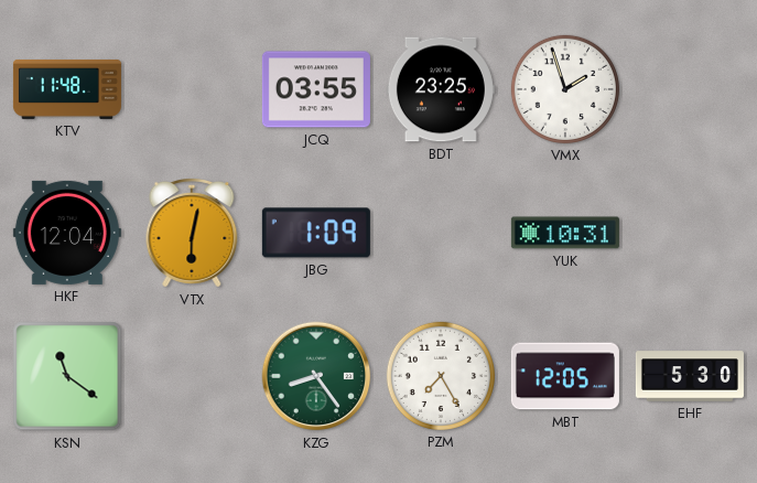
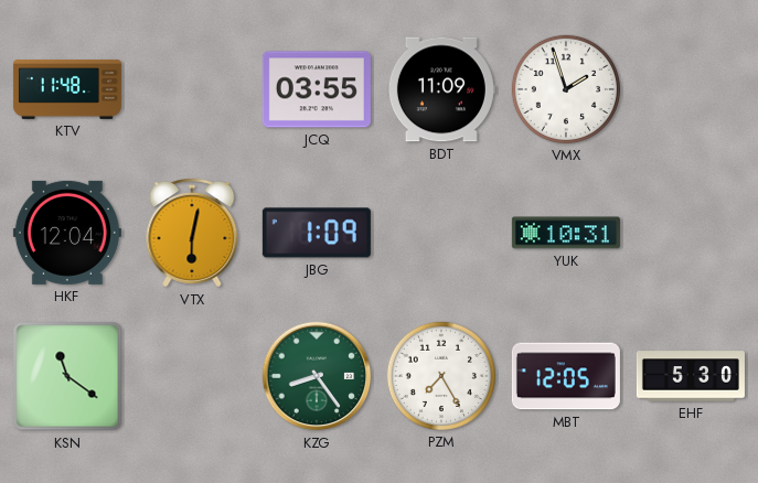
BDT: 23:25 -> 11:09 (441, 89)
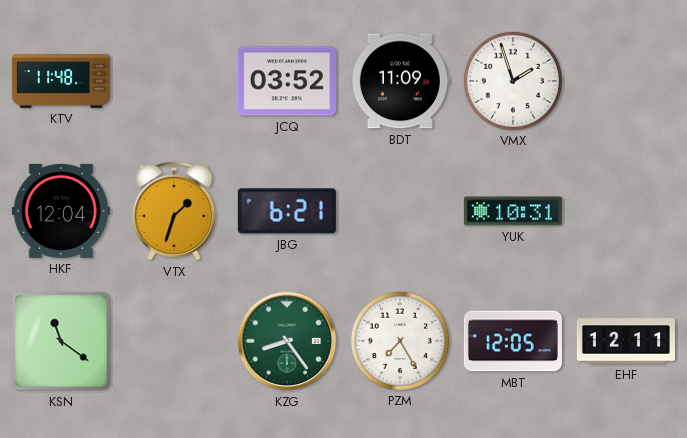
JCQ: 03:55 -> 03:52 (287, 81)
VTX: 6:02 -> 1:33 (174, 212)
JBG: 1:09 -> 6:21 (287, 211)
EHF: 5:30 -> 12:11 (626, 341)
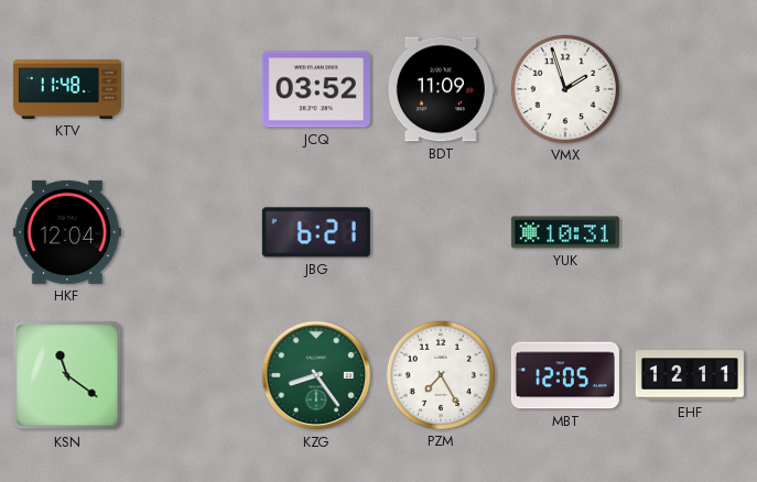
VTX: 1:33 -> none (174, 212)
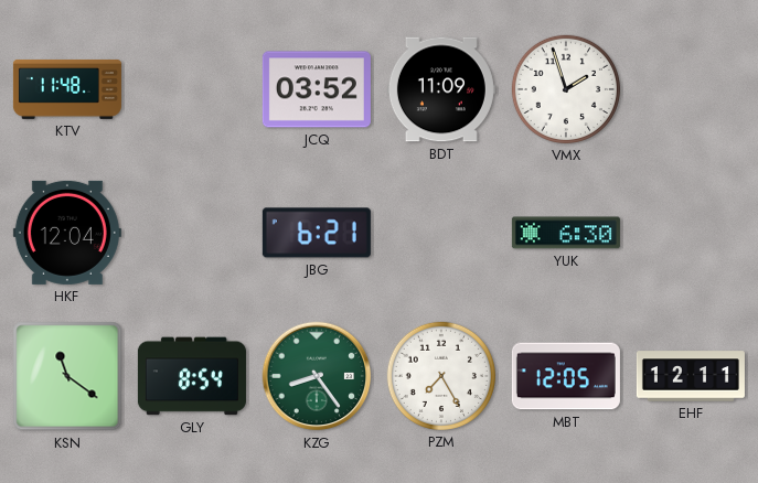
YUK: 10:31 -> 6:30 (566, 233)
GLY: none -> 8:54 (192, 376)
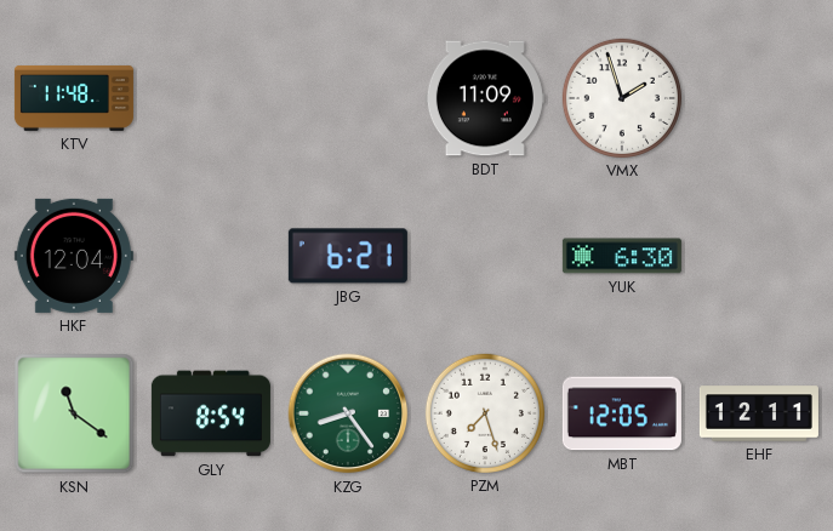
JCQ: 03:52 -> none (317, 89)
PZM: 7:25 -> 7:27 (485, 413)
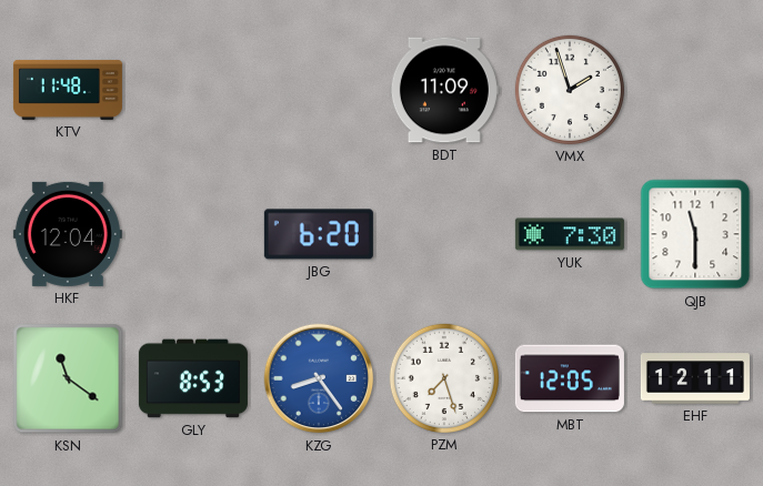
JBG: 6:21 -> 6:20 (319, 234)
YUK: 6:30 -> 7:30 (570, 234)
QJB: none -> 11:30 (695, 234)
GLY: 8:54 -> 8:53 (193, 378)
KZG dial: green -> blue (319, 378)
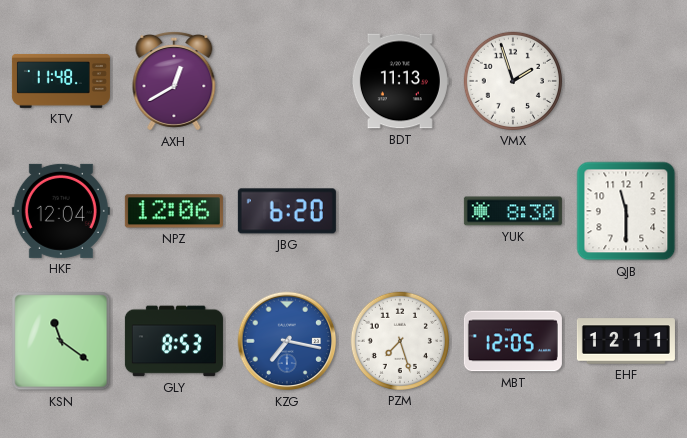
AXH: none -> 12:40 (174, 82)
BDT: 11:09 -> 11:13 (400, 81)
NPZ: none -> 12:06 (174, 211)
YUK: 7:30 -> 8:30 (513, 211)
KZG: 8:24 -> 7:17 (287, 341)
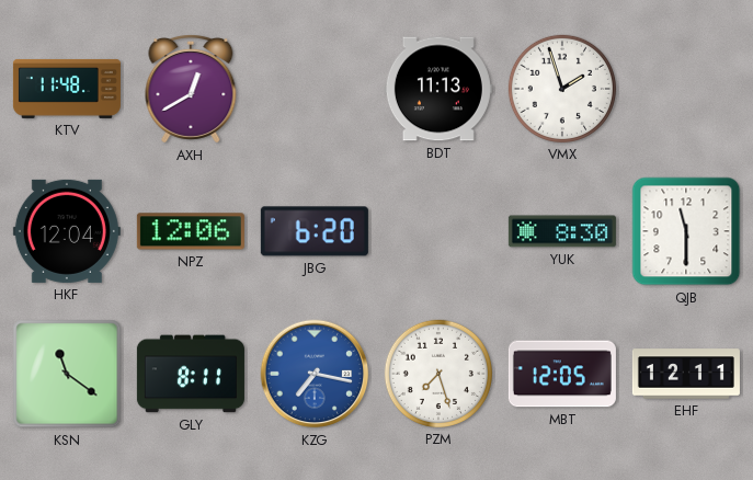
GLY: 8:53 -> 8:11 (191, 374)
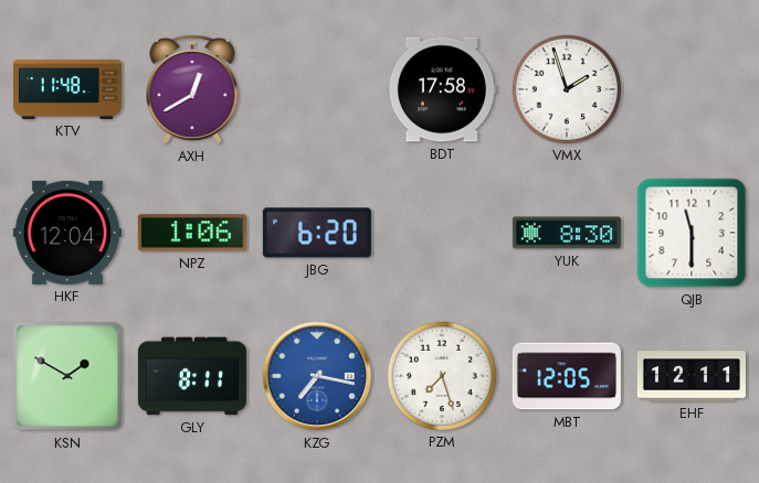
BDT: 11:13 -> 17:58 (442, 89)
NPZ: 12:06 -> 1:06 (192, 233)
KSN: 11:21 -> 1:50 (67, 376)
